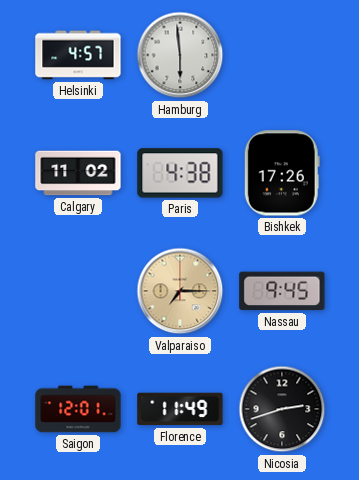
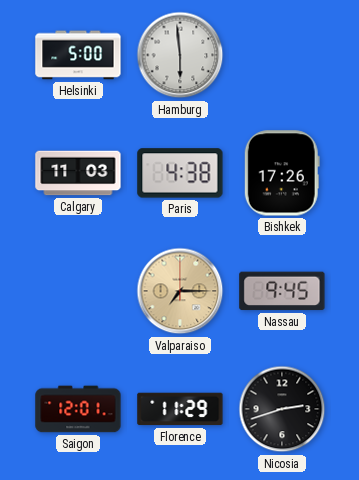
Helsinki: 4:57 -> 5:00 (78, 55)
Calgary: 11:02 -> 11:03 (78, 173)
Florence: 11:49 -> 11:29 (180, 409)
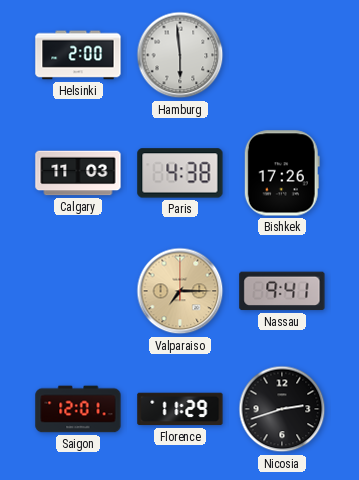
Helsinki: 5:00 -> 2:00 (78, 55)
Nassau: 9:45 -> 9:41 (282, 291)
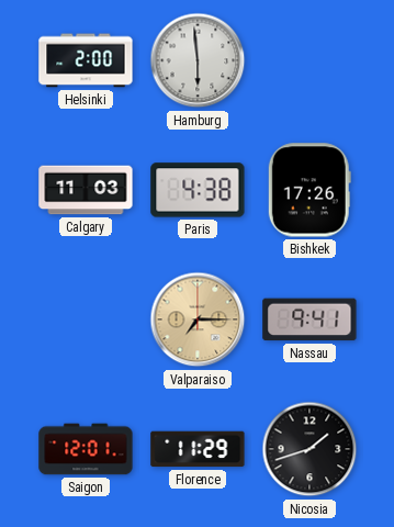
Nicosia: 2:42 -> 1:42 (309, 449)
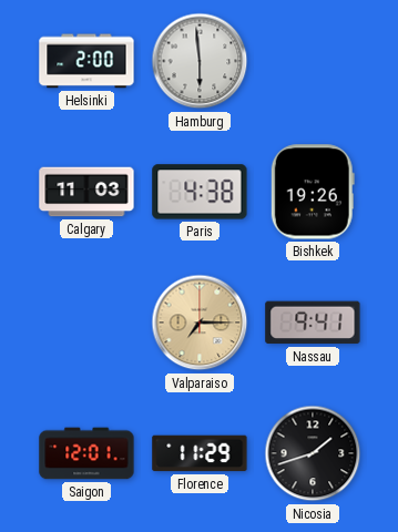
Bishkek: 17:26 -> 19:26 (313, 192)
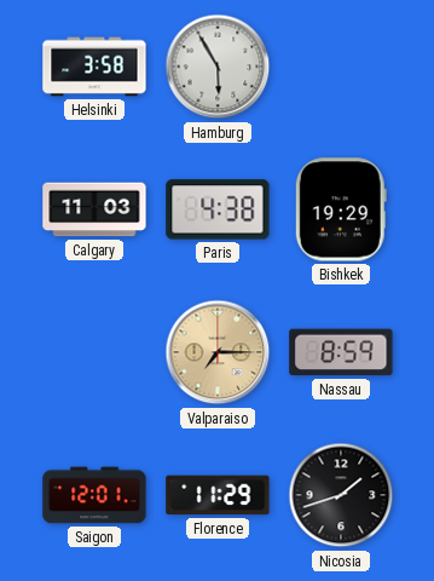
Helsinki: 2:00 -> 3:58 (94, 67)
Hamburg: 5:59 -> 5:55 (218, 67)
Bishkek: 19:26 -> 19:29 (341, 209)
Nassau: 9:41 -> 8:59 (341, 352)
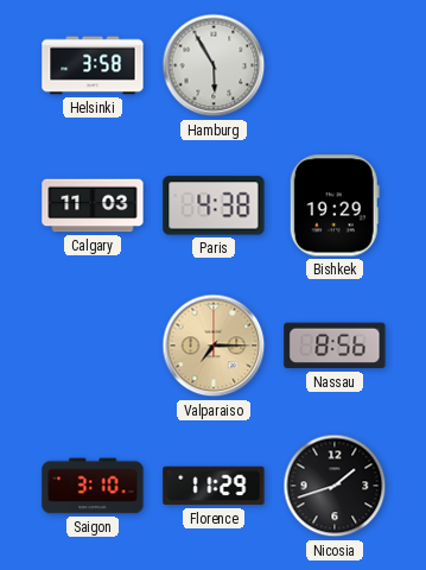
Nassau: 8:59 -> 8:56 (335, 346)
Saigon: 12:01 -> 3:10 (93, 486)
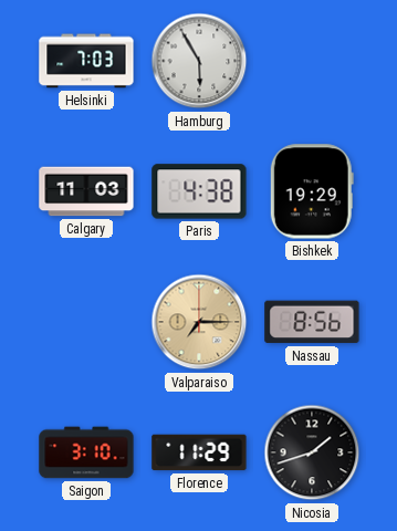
Helsinki: 3:58 -> 7:03 (86, 61)
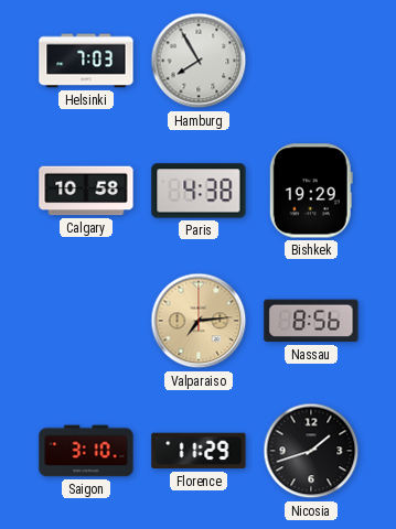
Hamburg: 5:55 -> 7:55 (199, 61)
Calgary: 11:03 -> 10:58 (86, 191)
Valparaiso: 7:15 -> 7:14 (199, 321)
